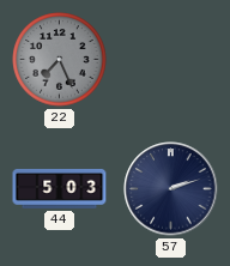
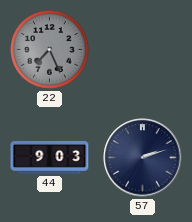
44: 5:03 -> 9:03 (50, 157)
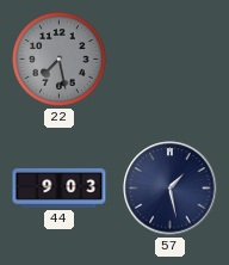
22: 7:26 -> 7:28 (60, 60)
57: 2:12 -> 1:28 (171, 189)
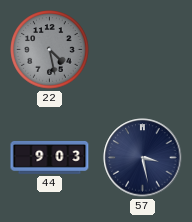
22: 7:28 -> 4:28 (50, 50)
57: 1:28 -> 3:28 (143, 158)
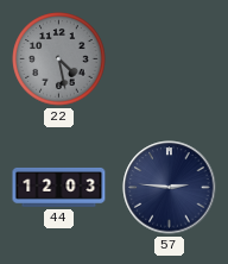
44: 9:03 -> 12:03 (59, 187)
57: 3:28 -> 2:46 (170, 188)
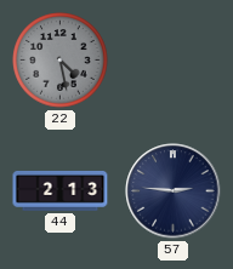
44: 12:03 -> 2:13 (61, 190)
